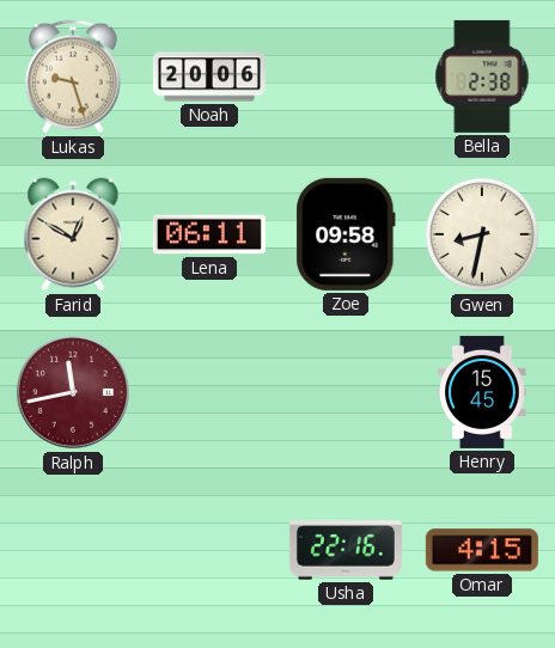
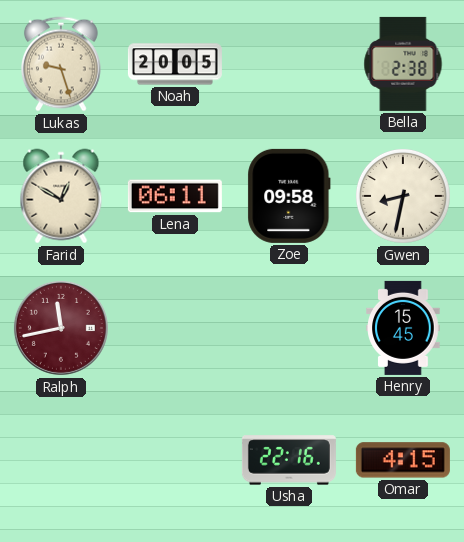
Noah: 20:06 -> 20:05 (175, 64)
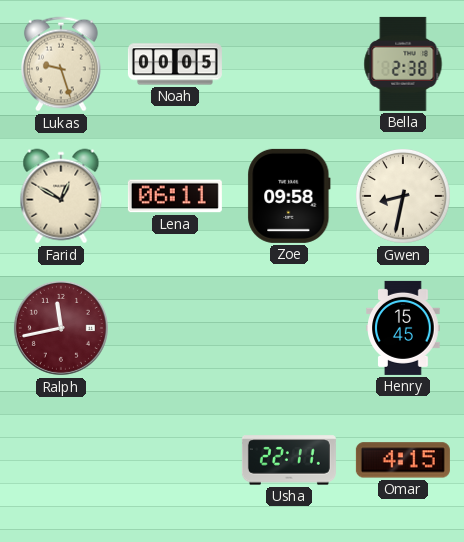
Noah: 20:05 -> 00:05 (175, 64)
Usha: 22:16 -> 22:11 (289, 460)
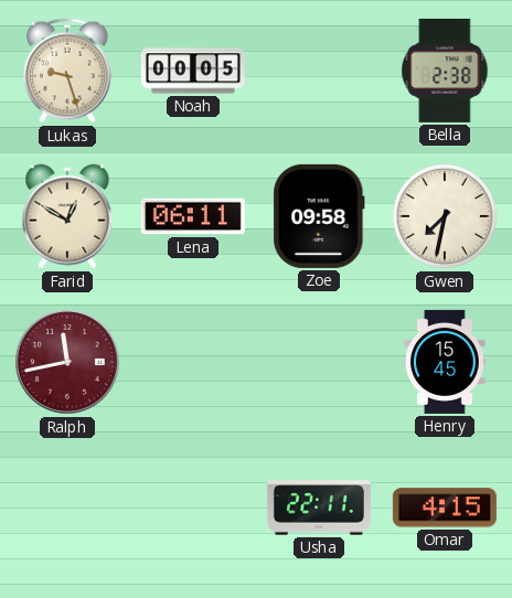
Gwen: 8:32 -> 7:32 (445, 216)
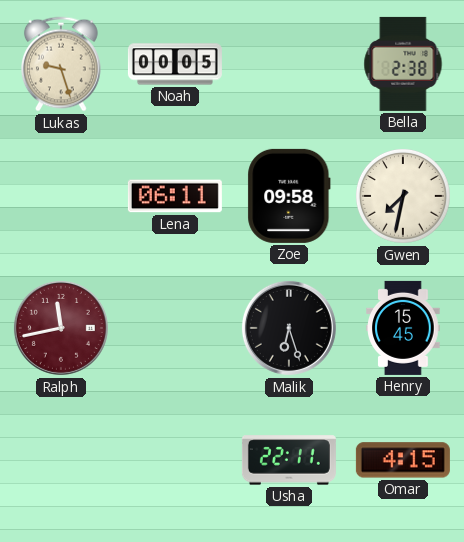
Farid: 12:50 -> none (67, 216)
Malik: none -> 6:27 (289, 328)
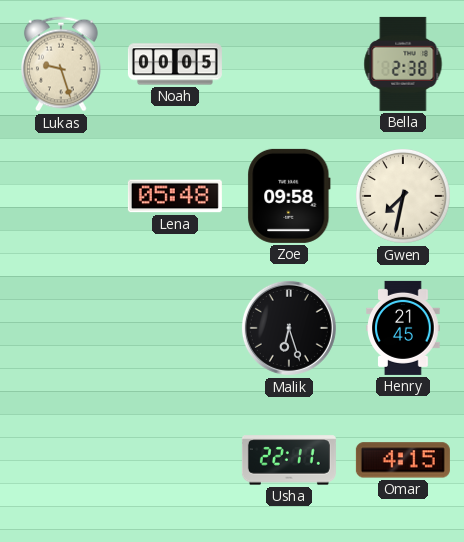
Lena: 06:11 -> 05:48 (175, 196)
Ralph: 11:43 -> none (61, 328)
Henry: 15:45 -> 21:45 (403, 328)
